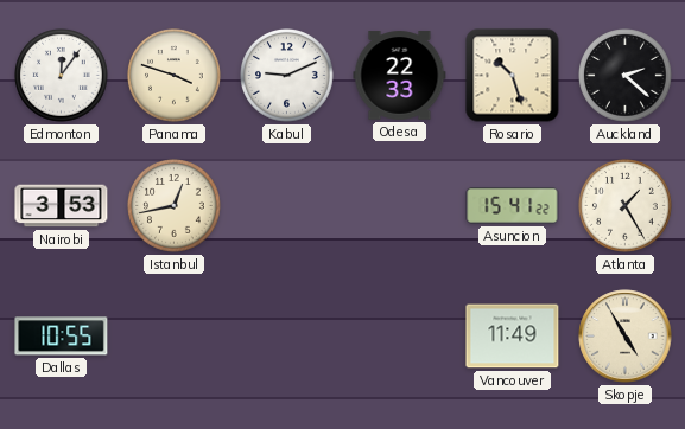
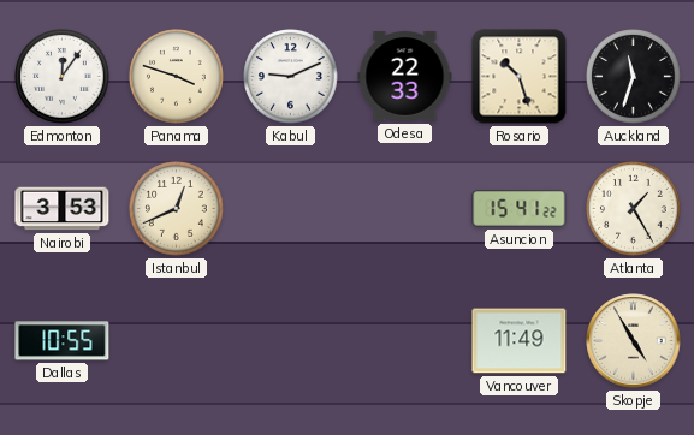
Auckland: 2:22 -> 11:33 (634, 77)
Istanbul: 12:43 -> 12:41 (177, 209)
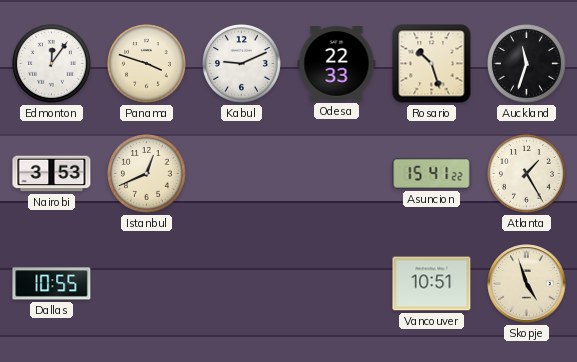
Vancouver: 11:49 -> 10:51 (432, 284)
Skopje: 4:55 -> 4:57 (527, 284)
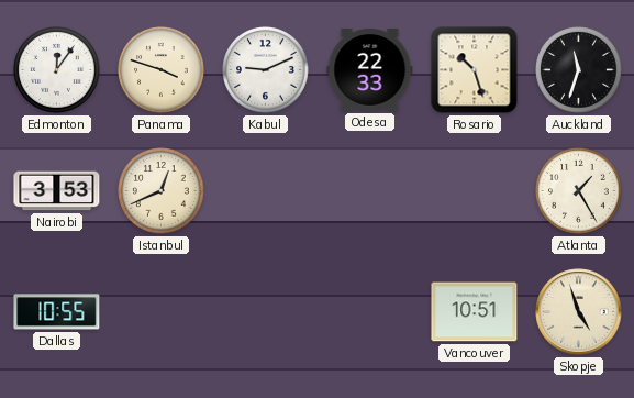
Asuncion: 15:41 -> none (432, 174)
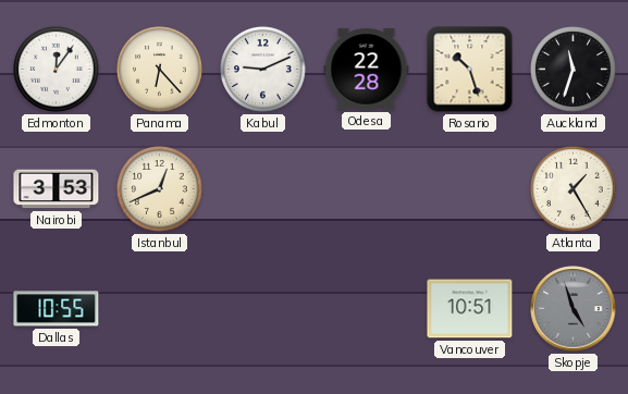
Panama: 3:48 -> 6:23 (160, 70)
Odesa: 22:33 -> 22:28 (367, 70)
Skopje dial: cream -> grey (574, 309)
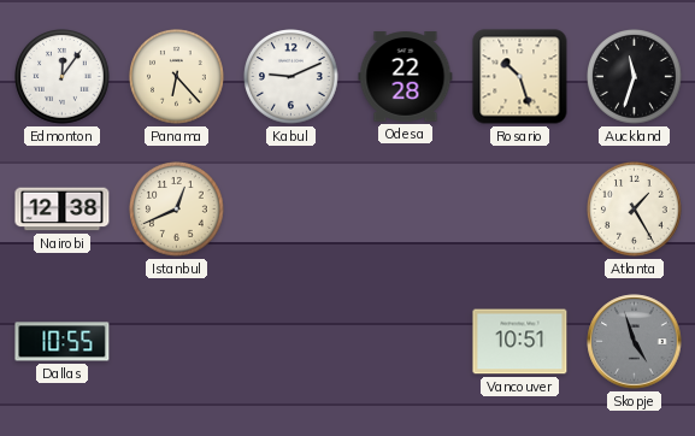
Nairobi: 3:53 -> 12:38 (63, 210)
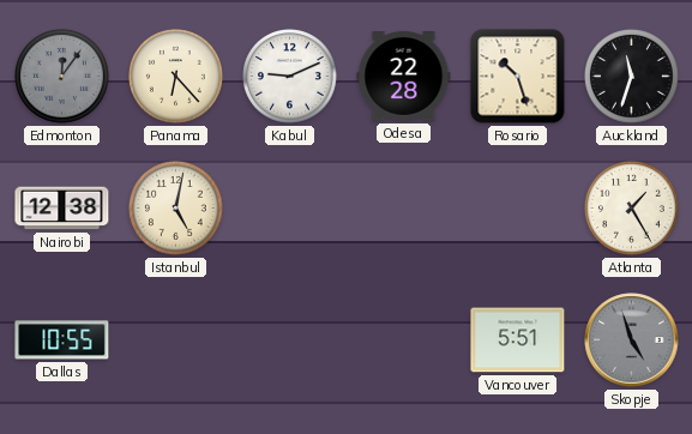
Edmonton dial: white -> grey (62, 77)
Istanbul: 12:41 -> 5:02 (176, 209)
Vancouver: 10:51 -> 5:51 (518, 340)
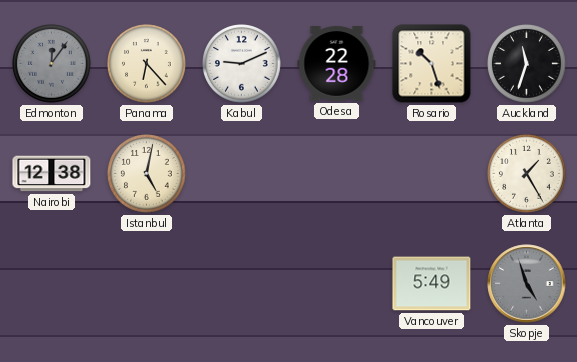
Dallas: 10:55 -> none (62, 340)
Vancouver: 5:51 -> 5:49 (432, 284)
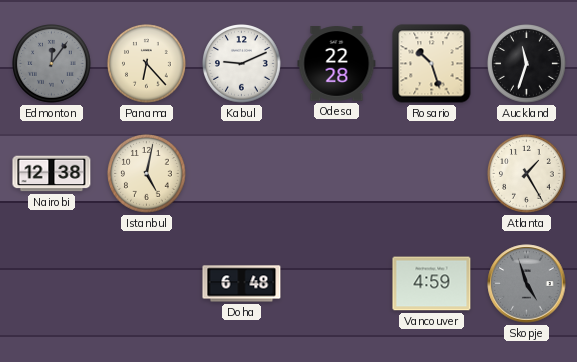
Doha: none -> 6:48 (242, 284)
Vancouver: 5:49 -> 4:59 (432, 284)
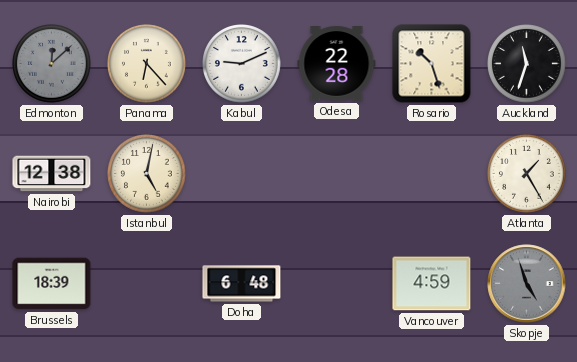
Edmonton: 12:06 -> 12:08 (52, 64)
Brussels: none -> 18:39 (52, 284)
